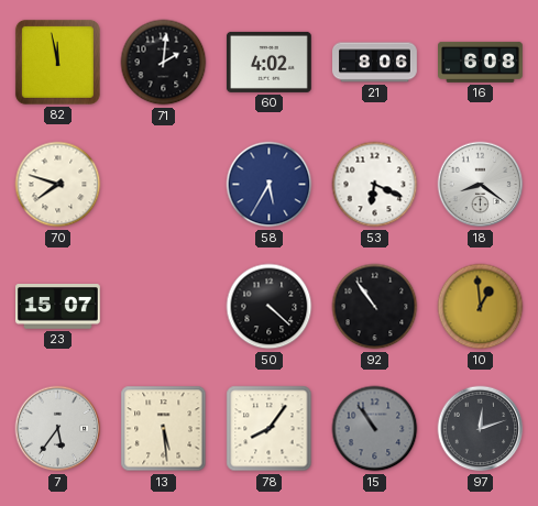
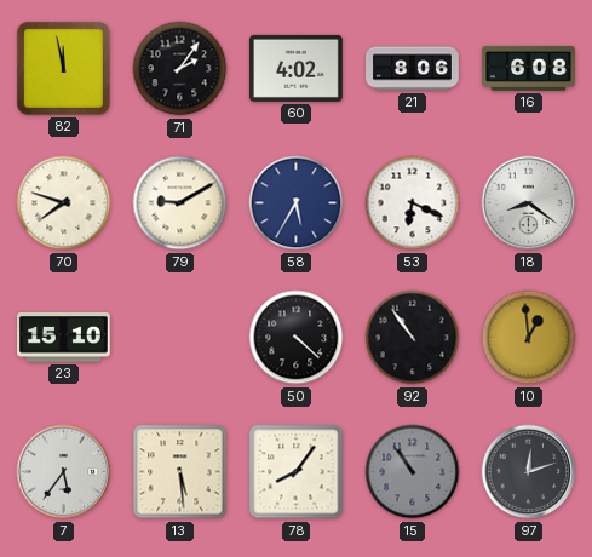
71: 2:01 -> 2:06 (180, 69)
79: none -> 9:10 (180, 203)
23: 15:07 -> 15:10 (64, 338)
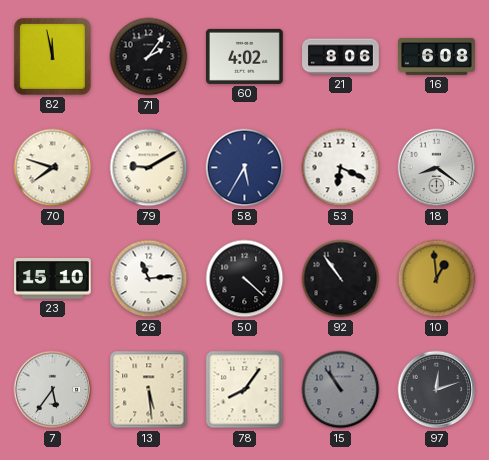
26: none -> 11:14 (149, 279)
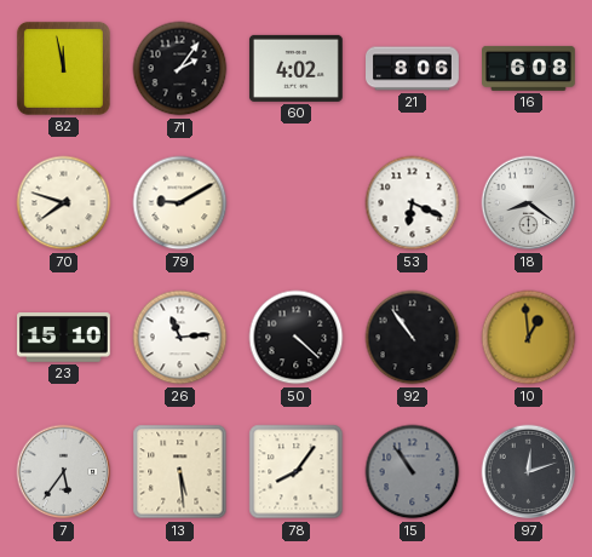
58: 5:35 -> none (245, 168)
